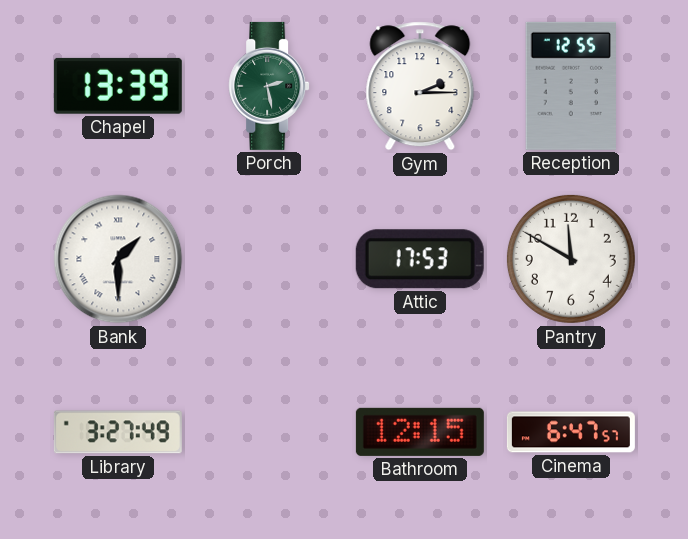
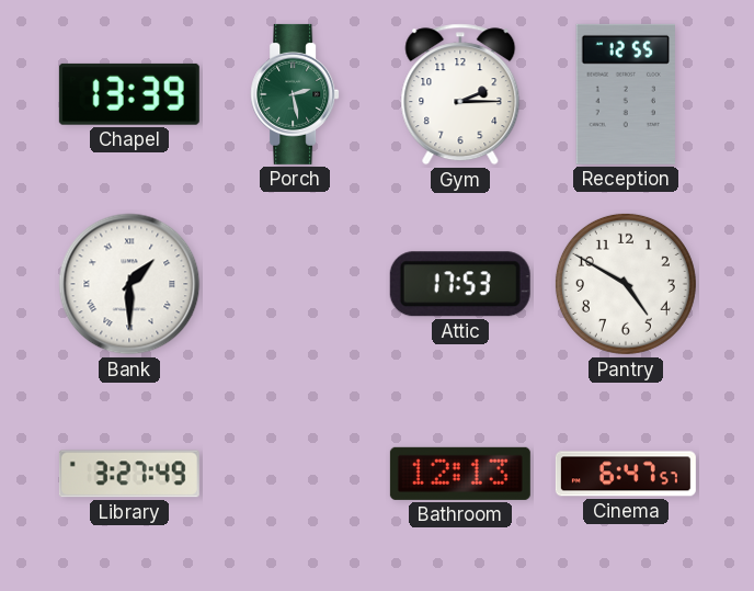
Pantry: 11:50 -> 4:50 (626, 284)
Bathroom: 12:15 -> 12:13 (460, 474)
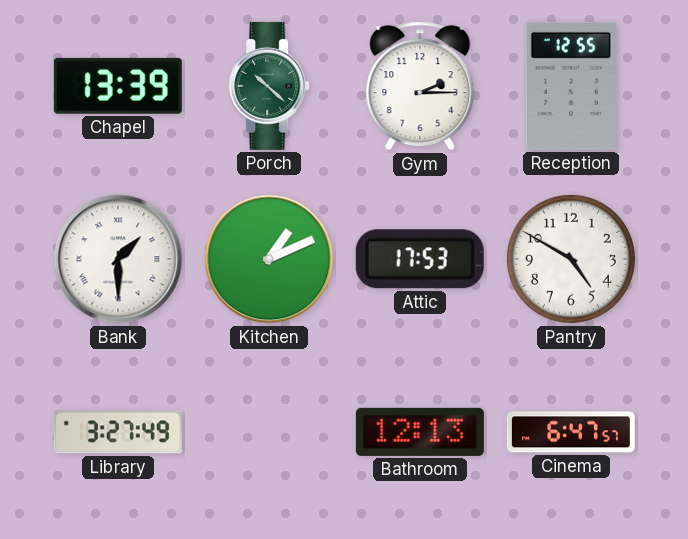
Porch: 2:28 -> 10:22 (269, 86)
Kitchen: none -> 1:11 (269, 259)
